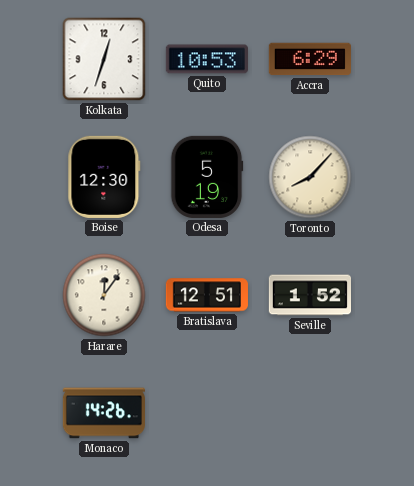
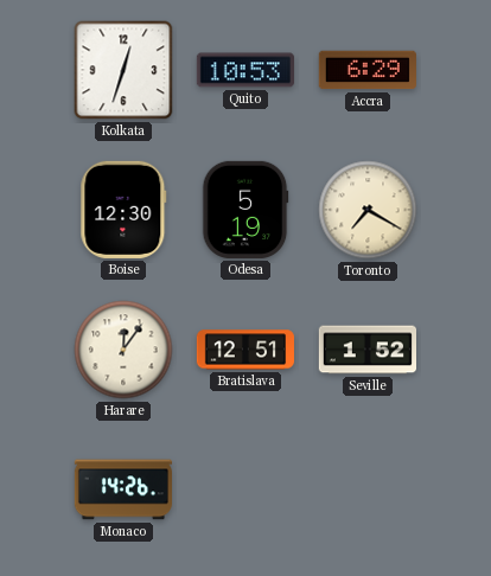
Toronto: 8:07 -> 7:20 (368, 210)
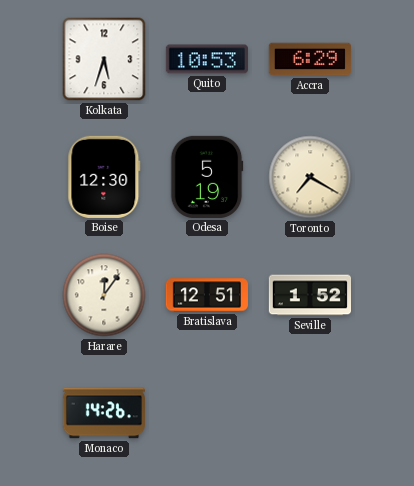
Kolkata: 12:33 -> 5:33 (104, 59)
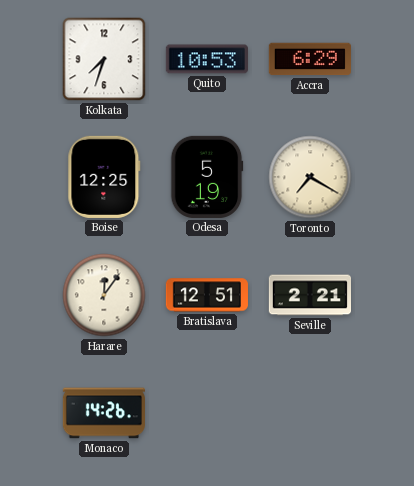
Kolkata: 5:33 -> 7:33 (104, 59)
Boise: 12:30 -> 12:25 (104, 177)
Seville: 1:52 -> 2:21 (309, 295)
